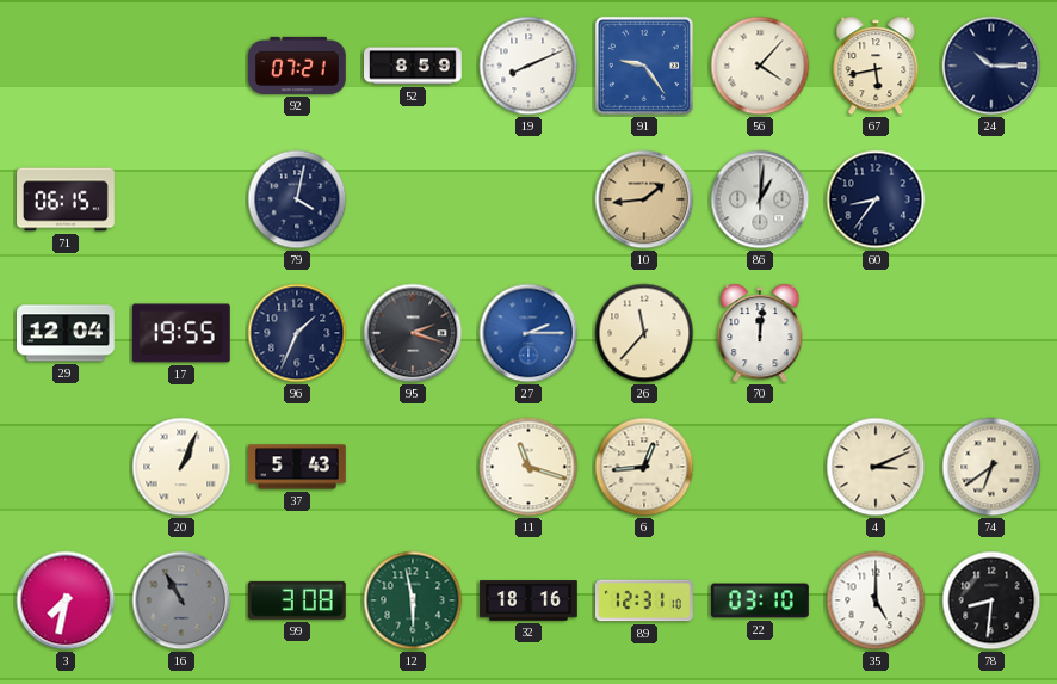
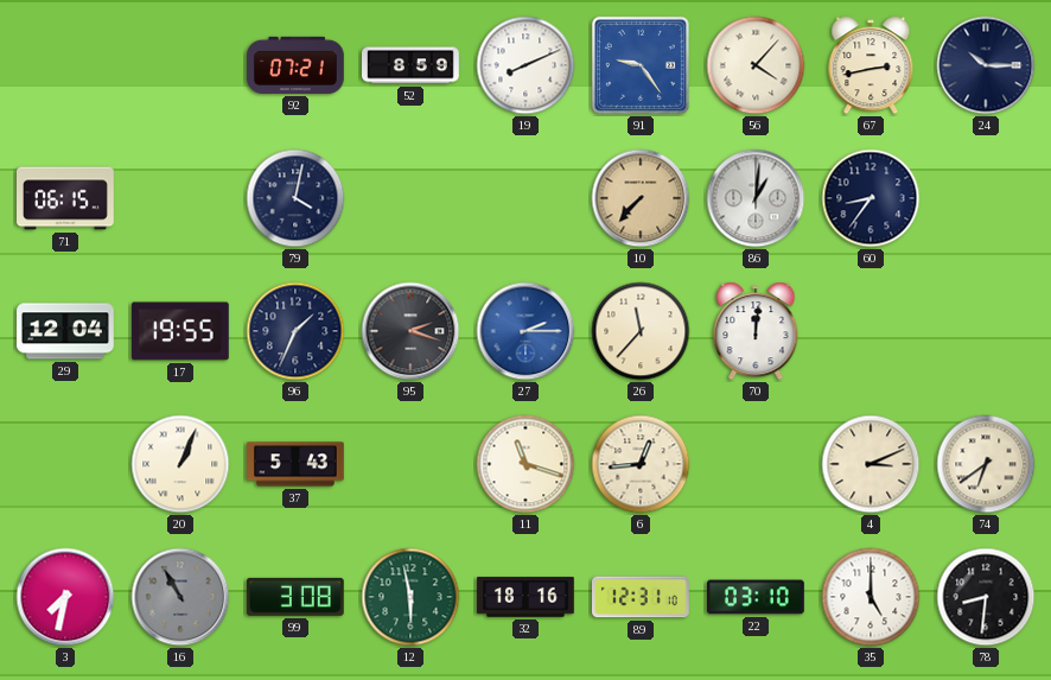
67: 5:43 -> 2:43 (871, 65)
10: 1:44 -> 7:37 (641, 198)
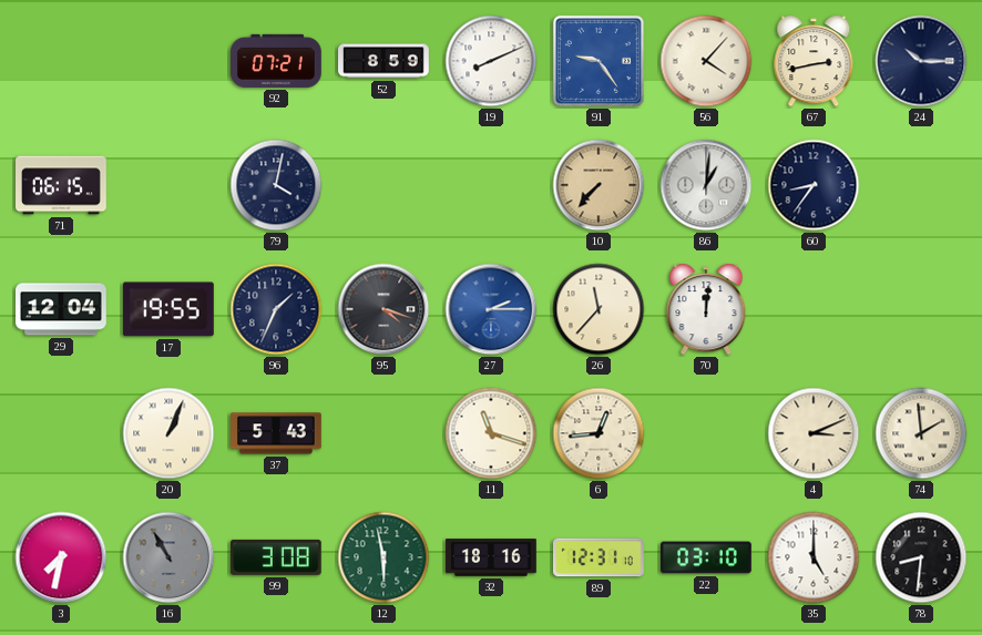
95: 2:18 -> 4:18 (383, 309)
74: 6:39 -> 1:59 (921, 433)
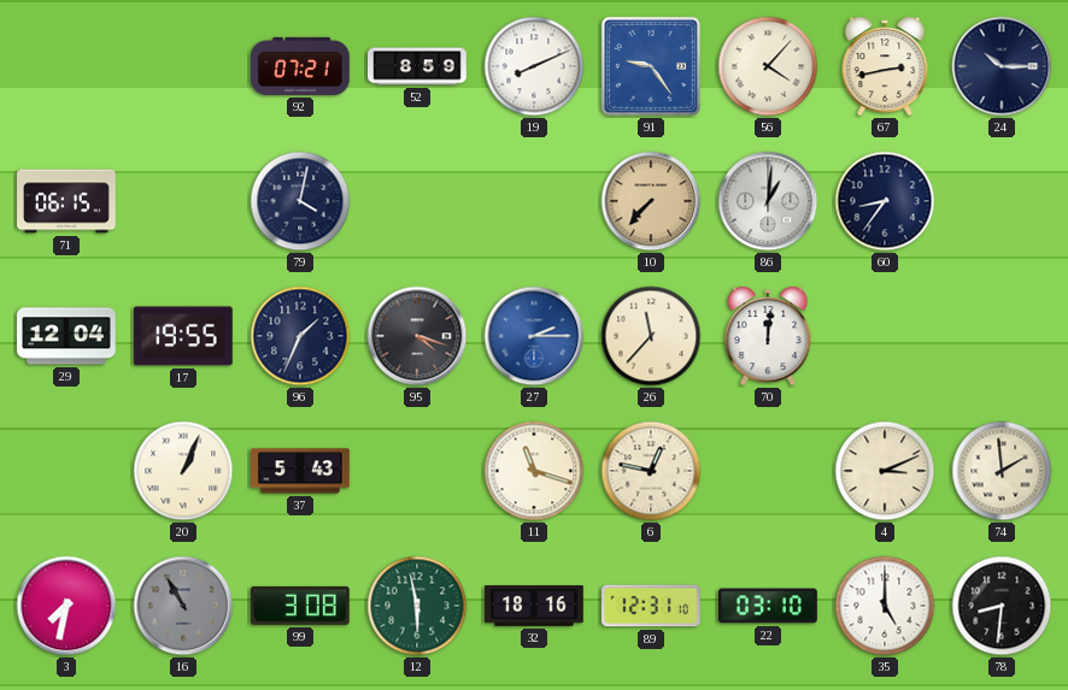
6: 12:44 -> 12:47 (651, 471)
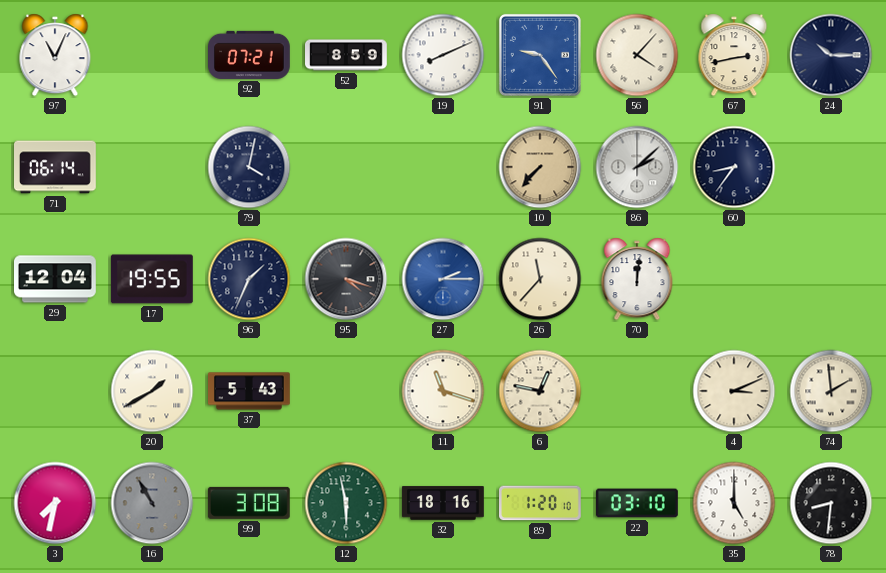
97: none -> 11:04 (55, 55)
71: 06:15 -> 06:14 (56, 167)
86: 1:01 -> 2:08 (637, 167)
20: 1:04 -> 1:40 (152, 391)
89: 12:31 -> 1:20 (541, 503)
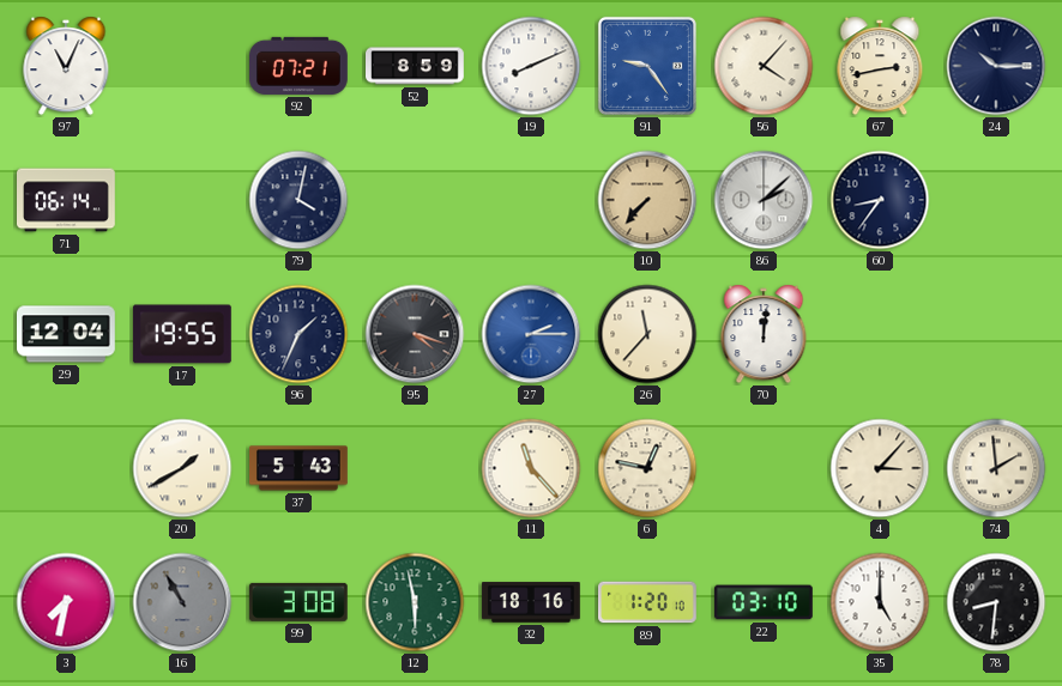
11: 11:18 -> 11:23 (531, 468)
4: 3:11 -> 3:07 (880, 468)
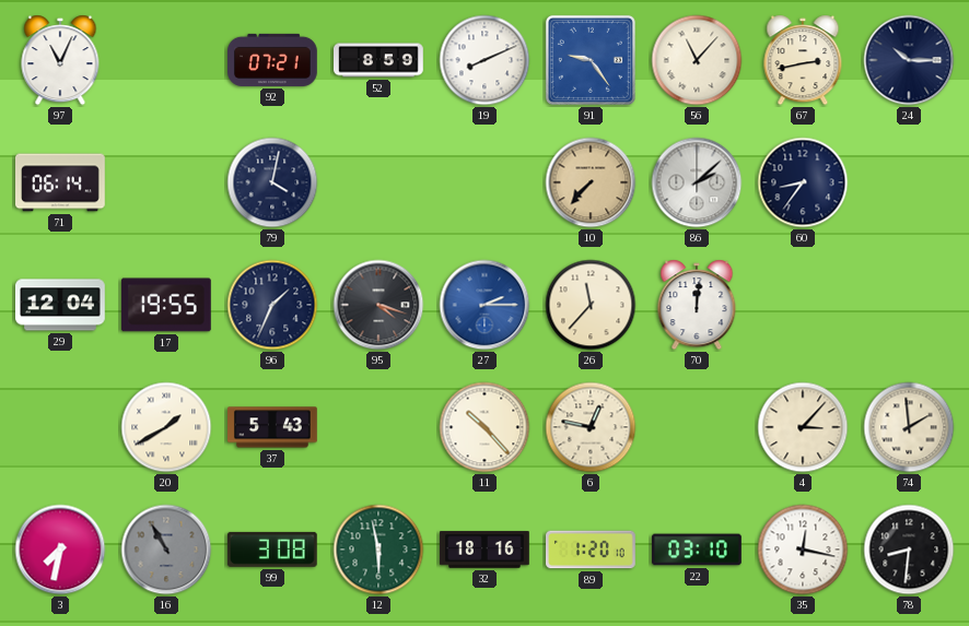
56: 4:07 -> 11:07 (697, 60)
11: 11:23 -> 10:23 (484, 427)
35: 5:00 -> 12:17 (803, 550)
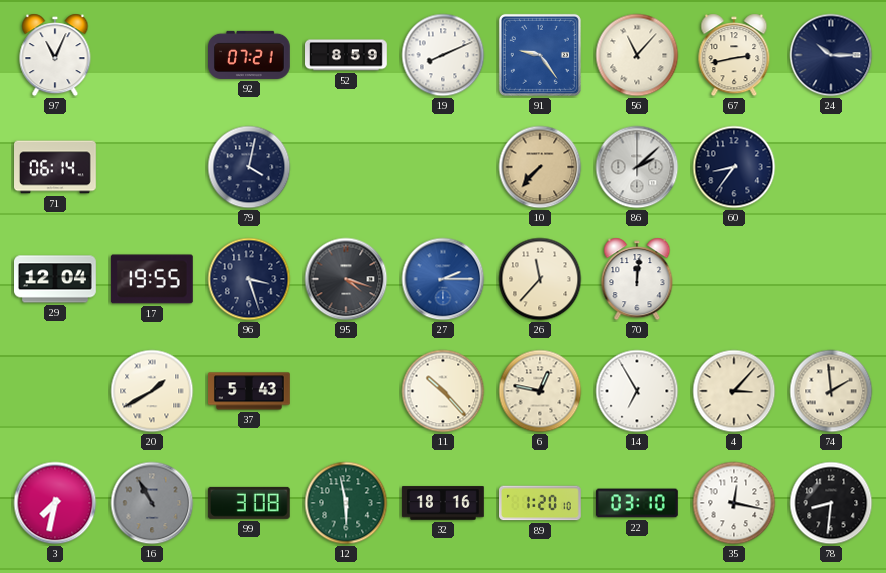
96: 1:34 -> 3:27 (249, 279)
14: none -> 6:55 (637, 391)
